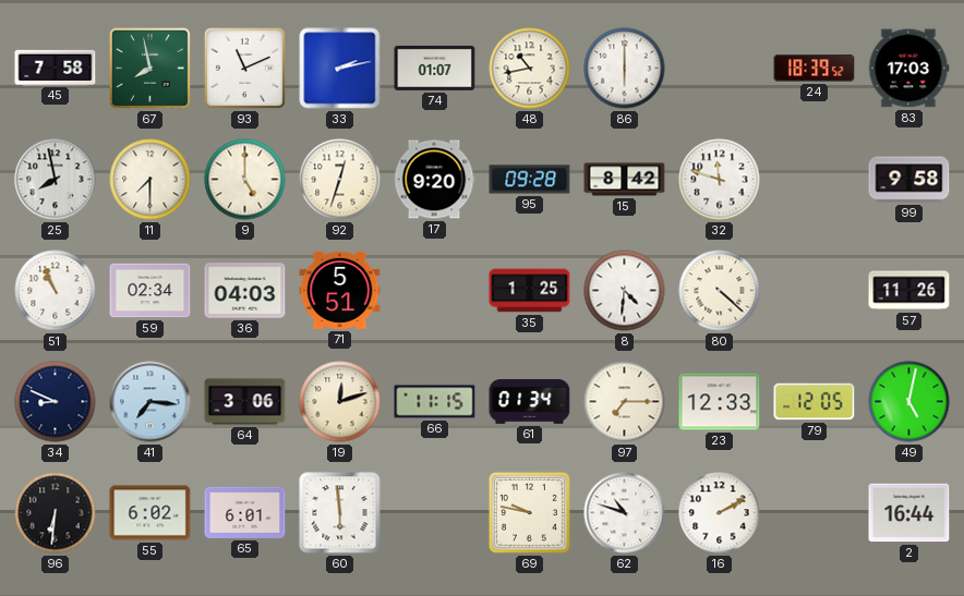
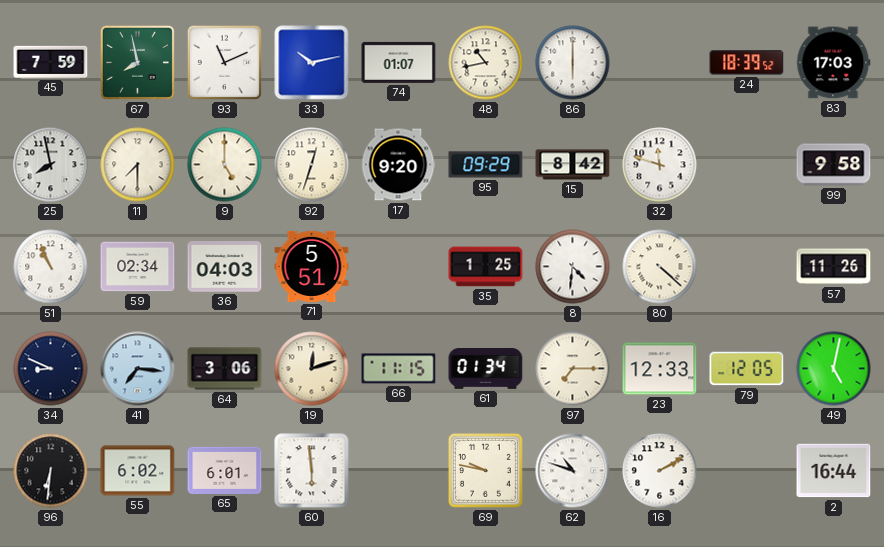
45: 7:58 -> 7:59 (51, 62)
33: 2:13 -> 10:13 (312, 63)
95: 09:28 -> 09:29 (486, 165)
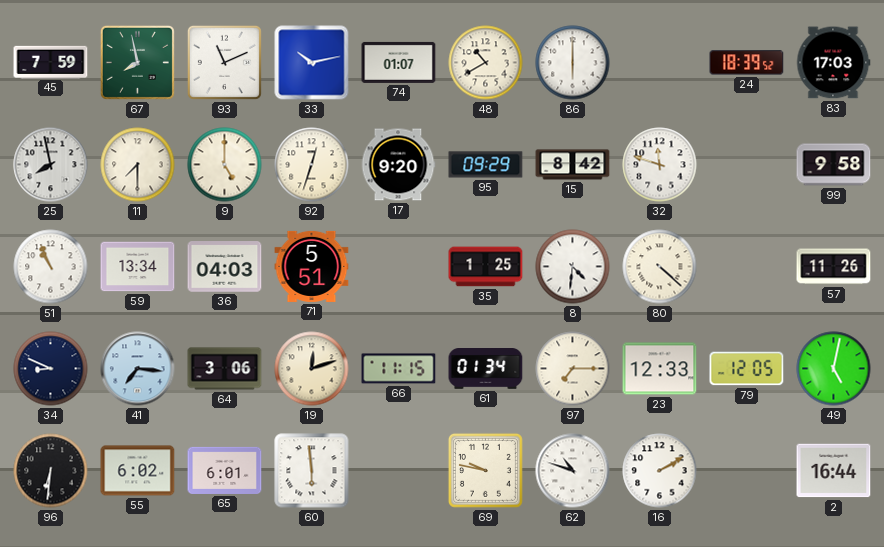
48: 10:43 -> 10:40 (486, 63)
59: 02:34 -> 13:34 (138, 267)
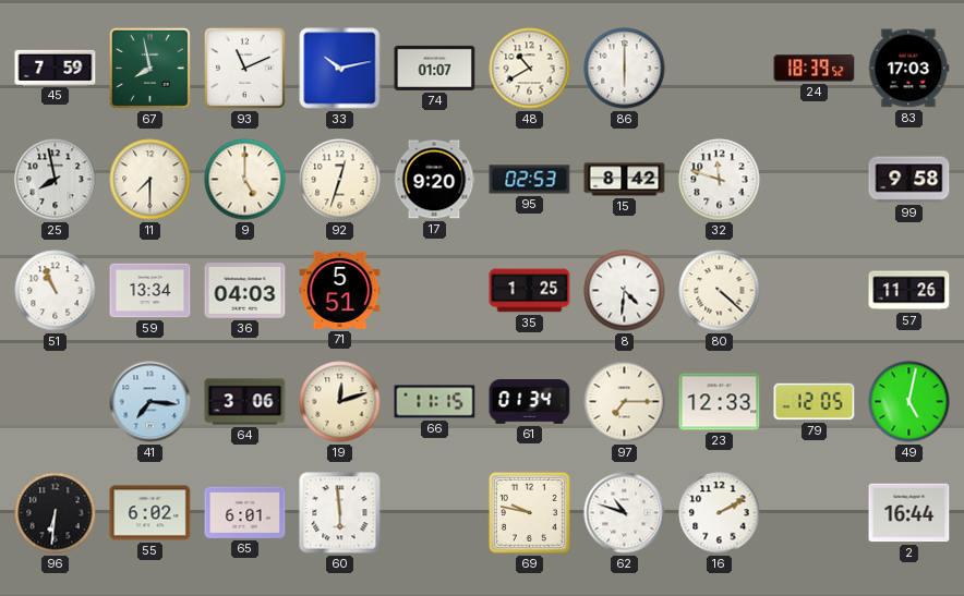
95: 09:29 -> 02:53 (530, 180)
34: 8:49 -> none (51, 369)
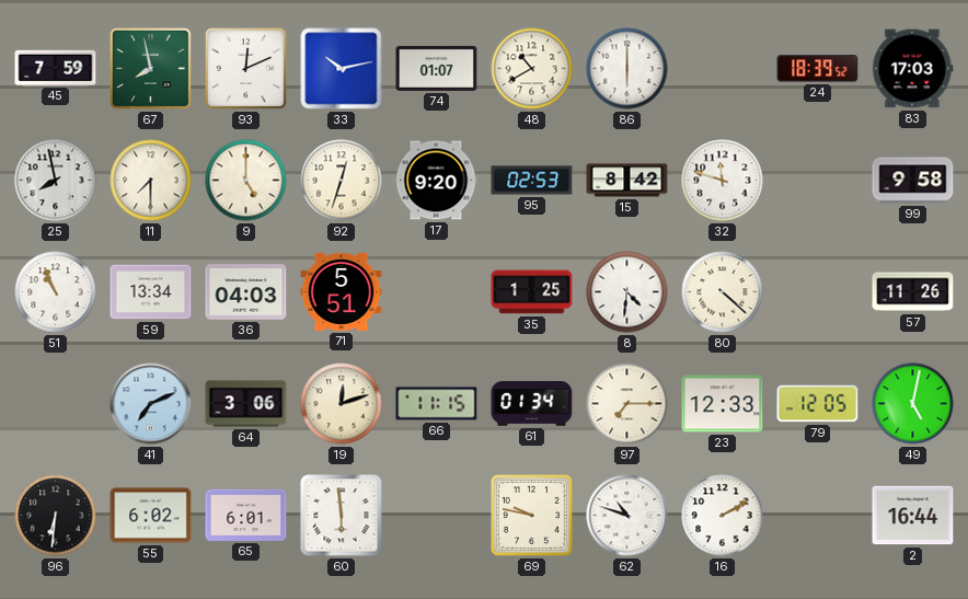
93: 11:11 -> 12:11 (245, 68)
41: 7:16 -> 7:11 (151, 404)
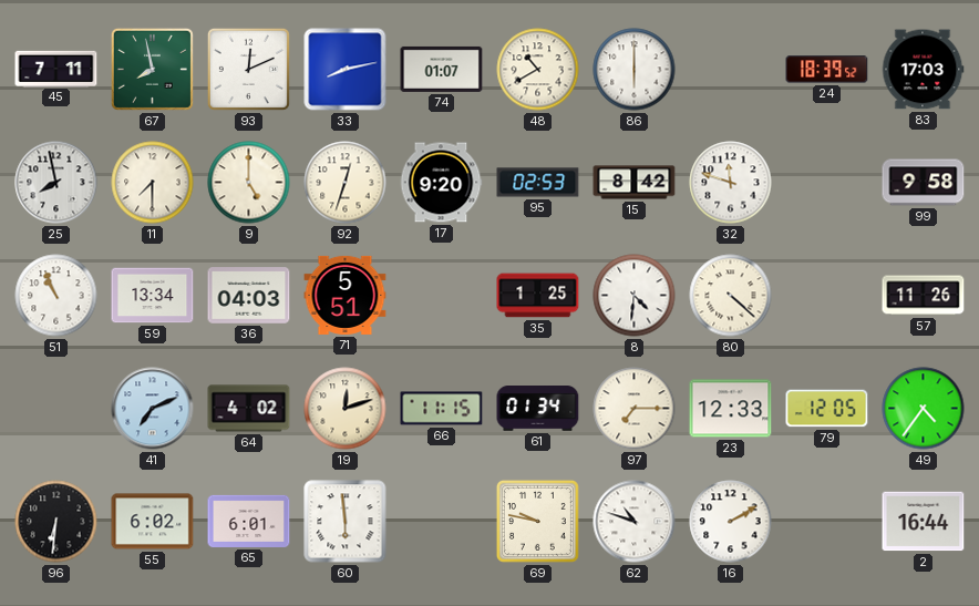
45: 7:59 -> 7:11 (56, 69)
33: 10:13 -> 8:13 (346, 70)
64: 3:06 -> 4:02 (249, 409)
49: 5:02 -> 4:36 (924, 409)
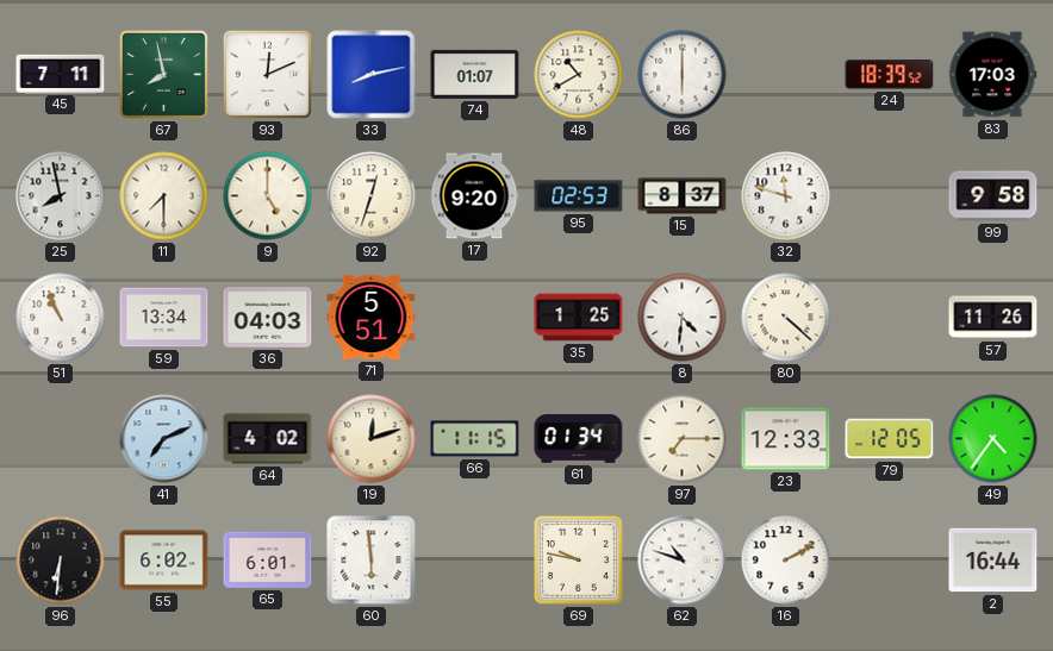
15: 8:42 -> 8:37 (683, 196)
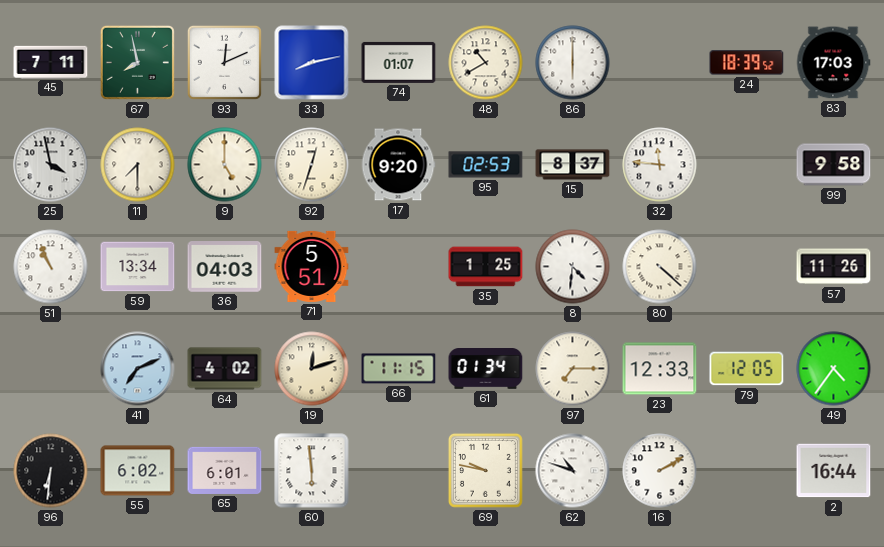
25: 7:58 -> 3:58 (51, 165)
32: 11:48 -> 11:46 (660, 165)
